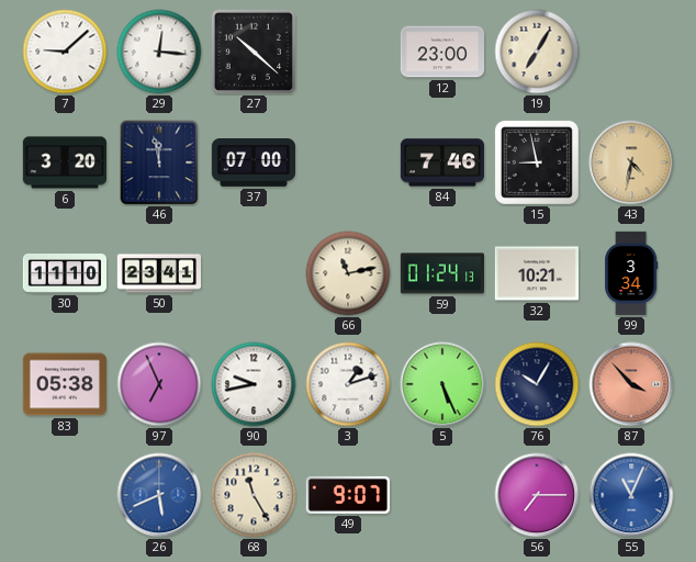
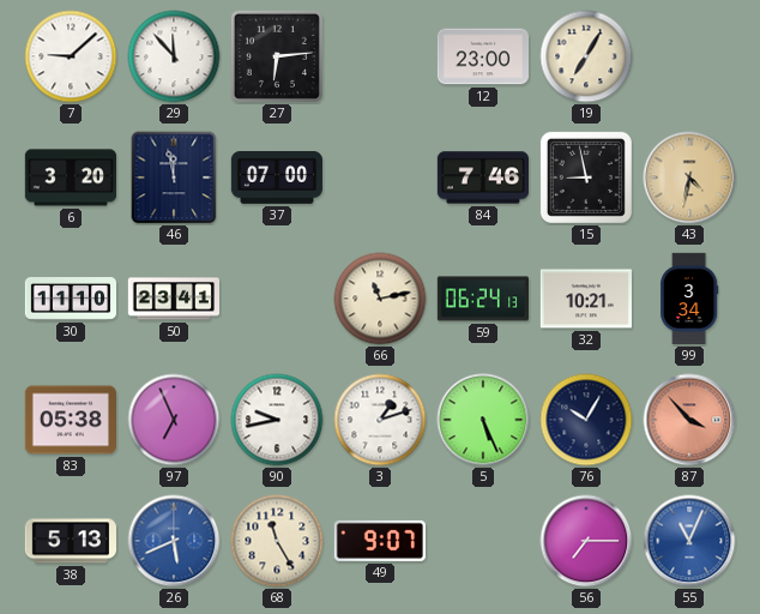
29: 12:16 -> 11:53 (174, 56)
27: 10:22 -> 6:14 (277, 56)
59: 01:24 -> 06:24 (482, 299)
38: none -> 5:13 (71, 541)
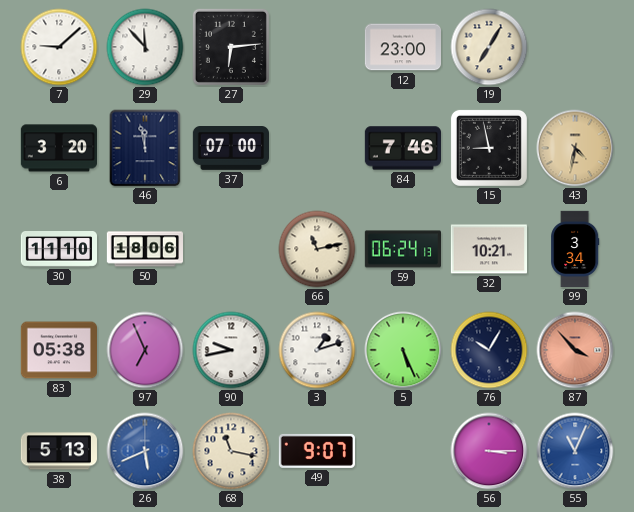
50: 23:41 -> 18:06 (144, 249)
68: 11:25 -> 11:17 (231, 451)
56: 7:15 -> 3:15 (489, 451)
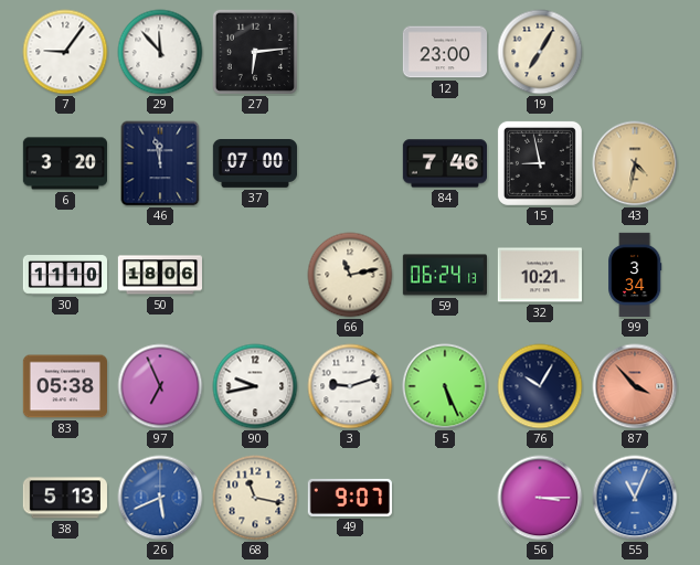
7: 9:08 -> 9:06 (65, 52)
3: 1:12 -> 9:12 (350, 386)
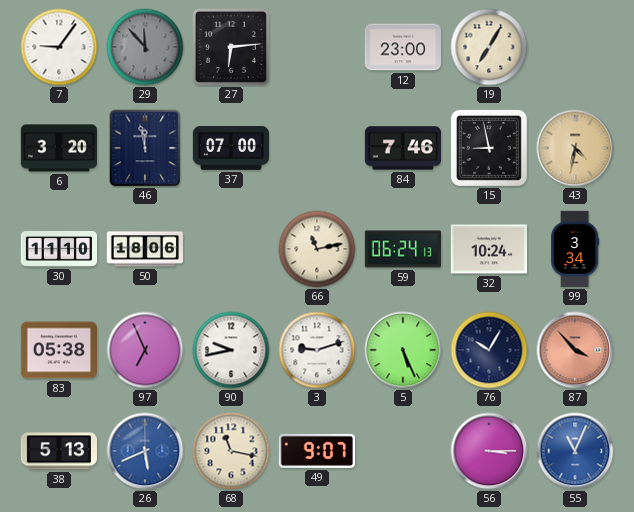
29 dial: white -> grey (145, 47)
32: 10:21 -> 10:24 (488, 249)
